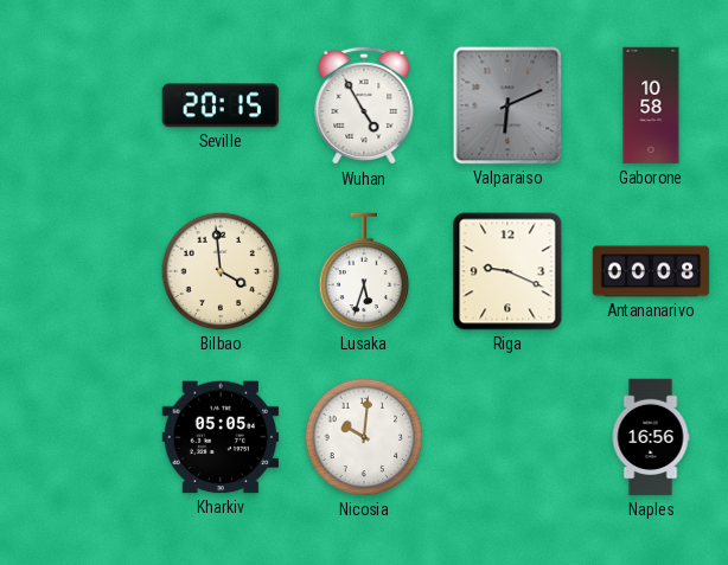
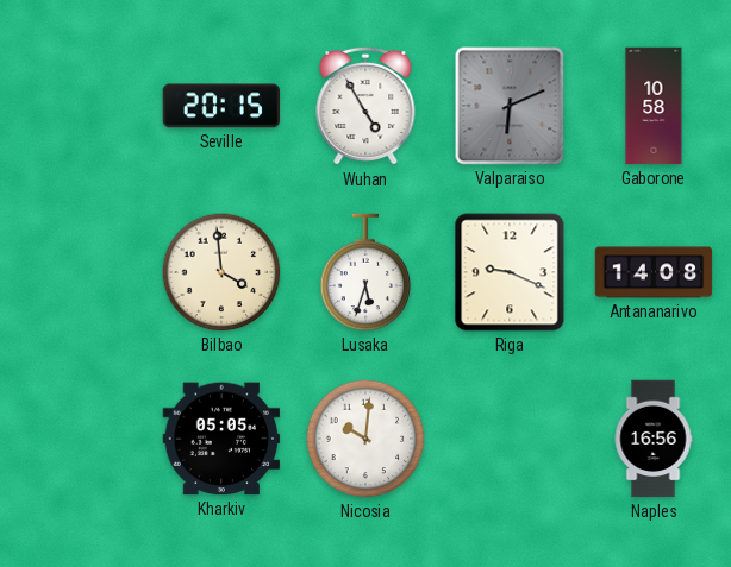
Antananarivo: 00:08 -> 14:08 (654, 272)
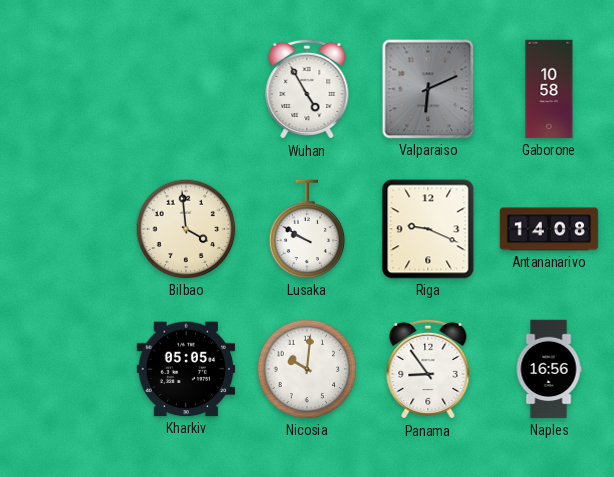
Seville: 20:15 -> none (221, 106)
Lusaka: 5:33 -> 9:50 (307, 229)
Panama: none -> 8:54 (428, 369)
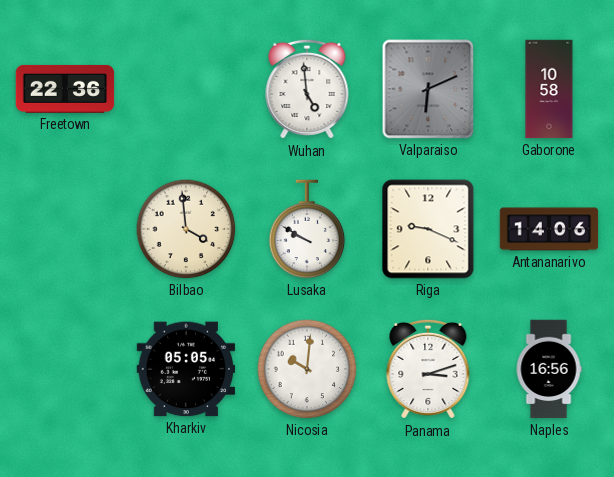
Freetown: none -> 22:36 (65, 89)
Wuhan: 4:55 -> 4:59 (307, 89)
Antananarivo: 14:08 -> 14:06 (549, 229)
Panama: 8:54 -> 3:12 (428, 369)
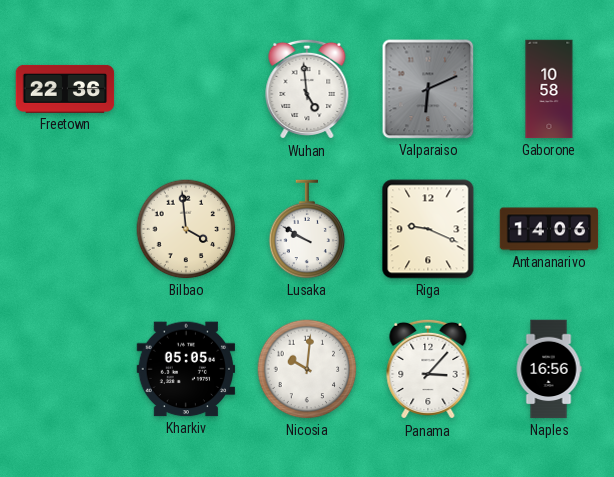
Panama: 3:12 -> 3:07 (428, 369)
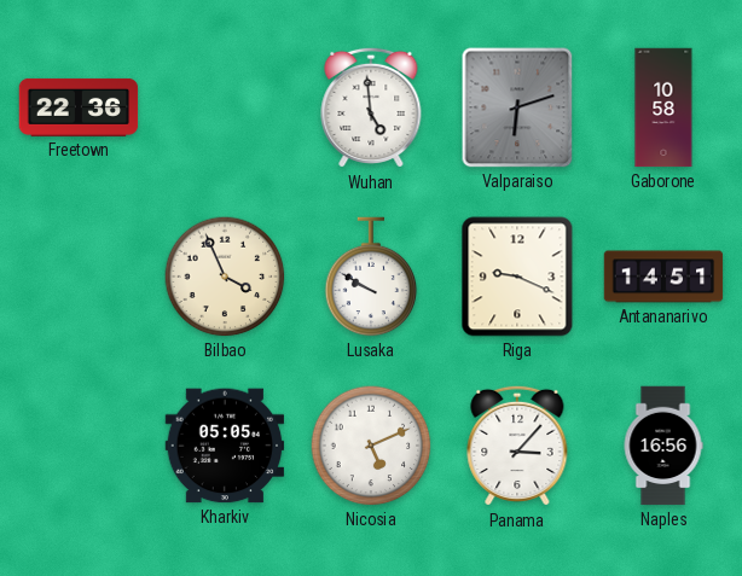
Valparaiso: 6:11 -> 6:12 (517, 107)
Bilbao: 3:59 -> 3:56 (225, 277)
Antananarivo: 14:06 -> 14:51 (663, 277)
Nicosia: 10:01 -> 5:11 (371, 446)
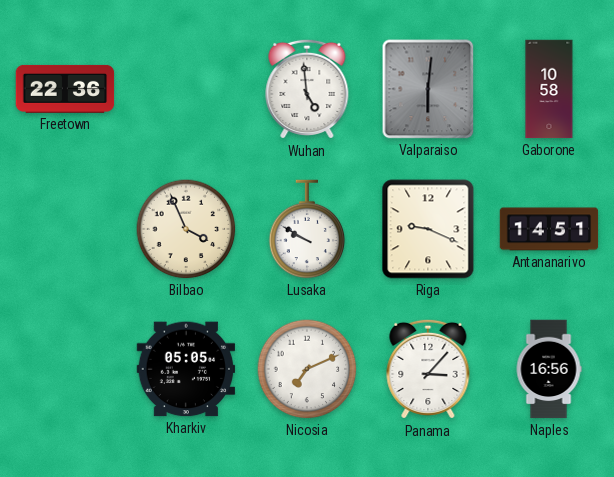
Valparaiso: 6:12 -> 6:01 (428, 89)
Nicosia: 5:11 -> 7:11 (307, 369)
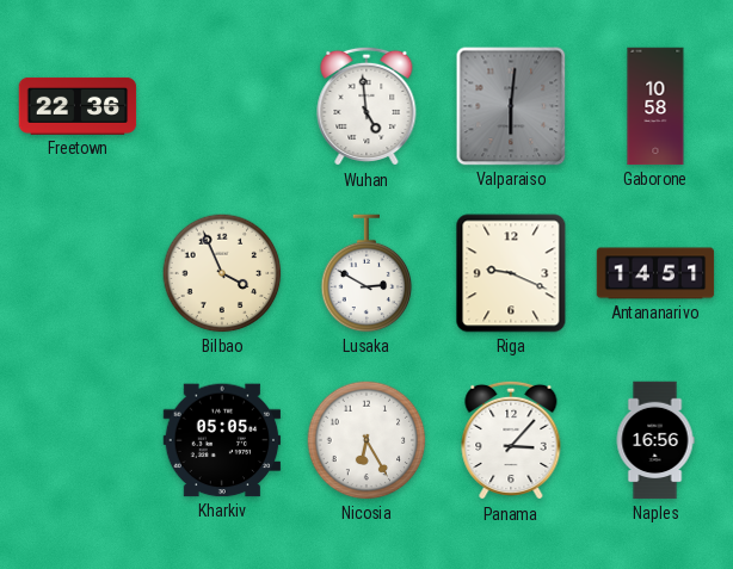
Lusaka: 9:50 -> 2:50 (366, 273)
Nicosia: 7:11 -> 6:25 (366, 440)
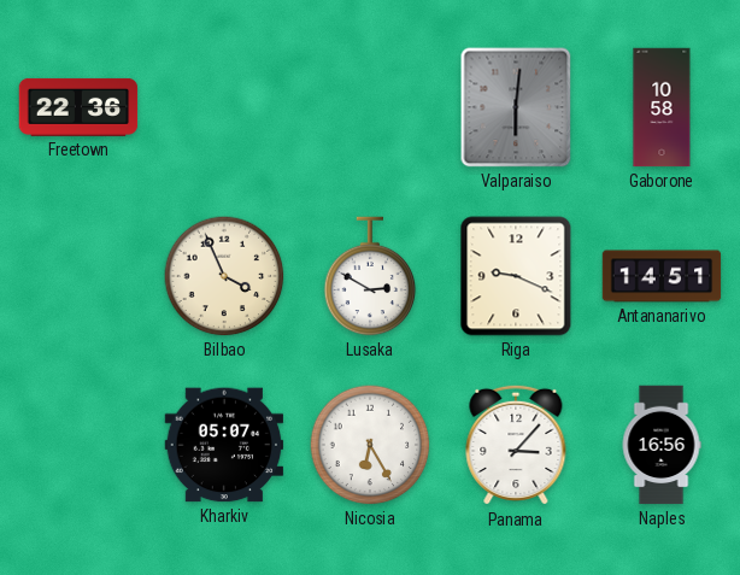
Wuhan: 4:59 -> none (366, 106)
Kharkiv: 05:05 -> 05:07 (224, 445)
